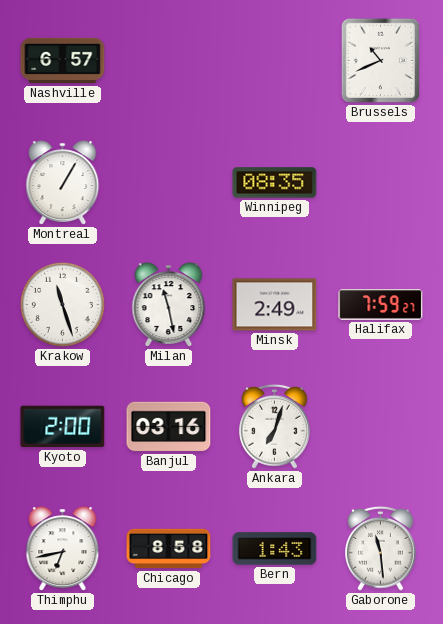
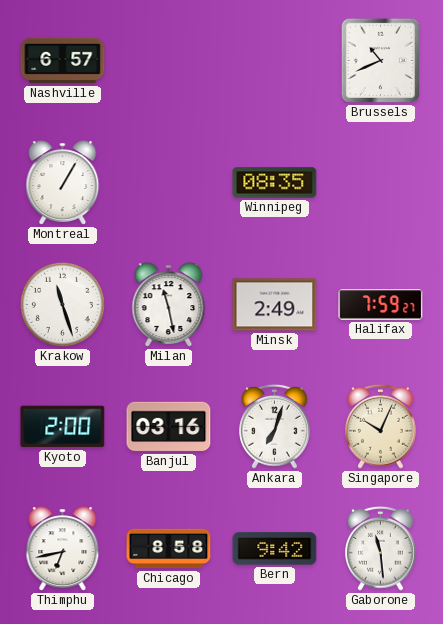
Singapore: none -> 10:04 (381, 426)
Bern: 1:43 -> 9:42 (275, 549)
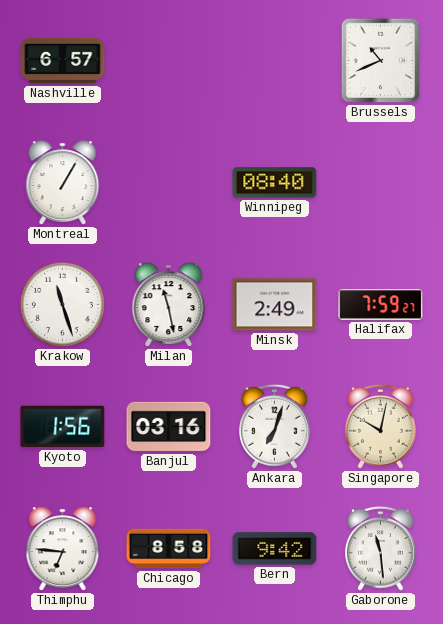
Winnipeg: 08:35 -> 08:40 (275, 183)
Kyoto: 2:00 -> 1:56 (63, 427)
Singapore: 10:04 -> 10:02 (381, 426)
Thimphu: 6:43 -> 6:46 (63, 549)
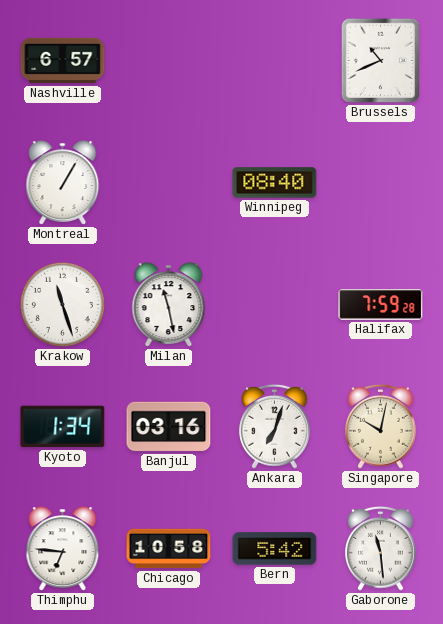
Minsk: 2:49 -> none (275, 305)
Halifax: 7:59:27 -> 7:59:28 (381, 305)
Kyoto: 1:56 -> 1:34 (63, 427)
Chicago: 8:58 -> 10:58 (169, 549)
Bern: 9:42 -> 5:42 (275, 549)
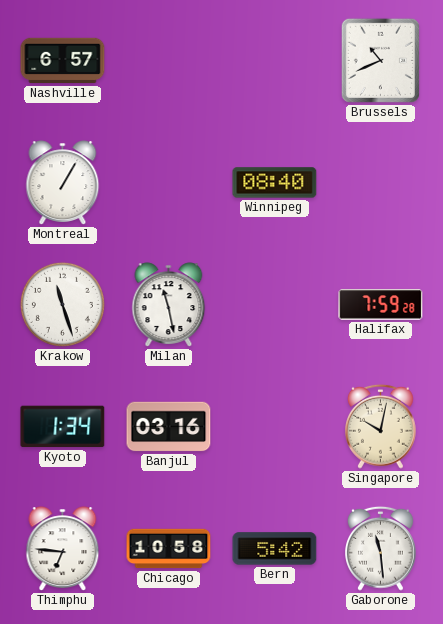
Ankara: 7:03 -> none (275, 426)
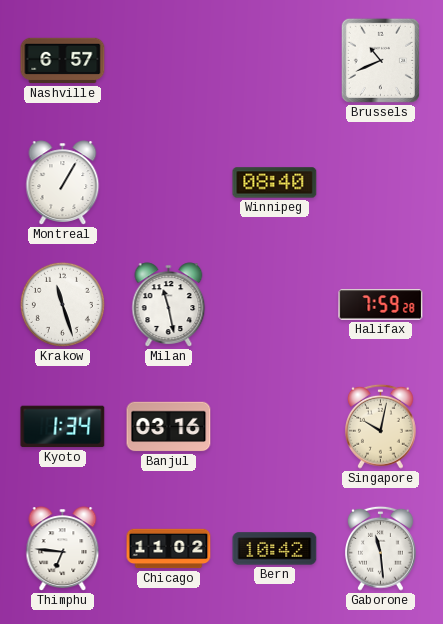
Chicago: 10:58 -> 11:02 (169, 549)
Bern: 5:42 -> 10:42 (275, 549)
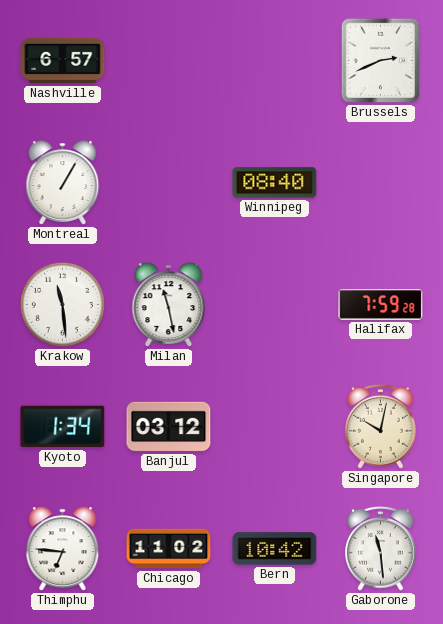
Brussels: 10:41 -> 2:41 (380, 60)
Krakow: 11:27 -> 11:29 (62, 304)
Banjul: 03:16 -> 03:12 (169, 427)
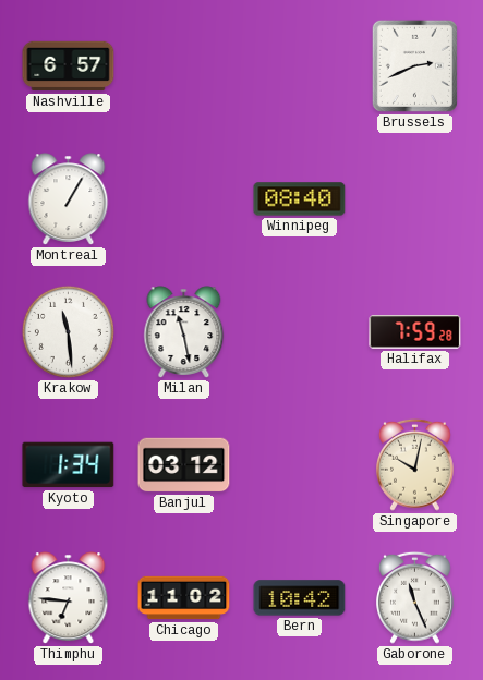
Gaborone: 11:29 -> 11:26 (415, 597)
